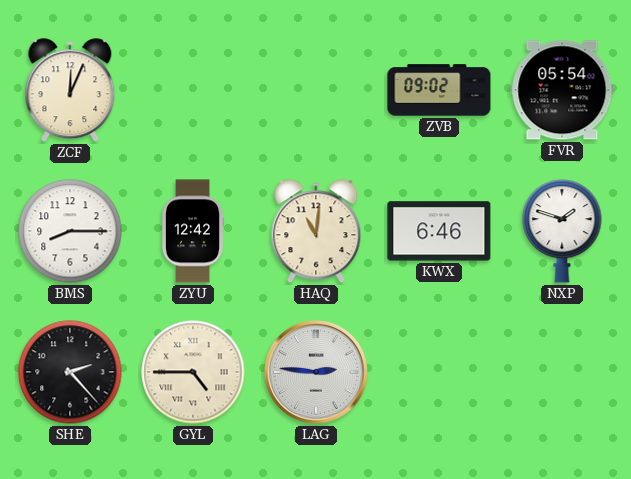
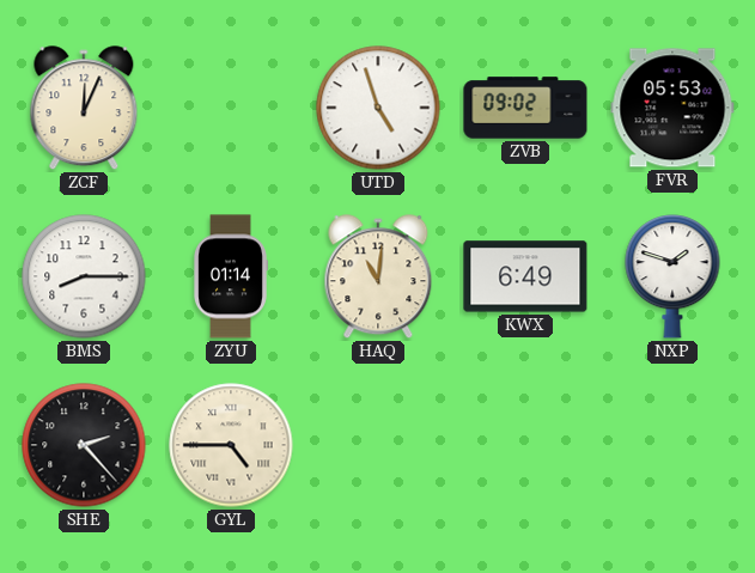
UTD: none -> 4:57 (378, 108)
FVR: 05:54 -> 05:53 (672, 108)
ZYU: 12:42 -> 01:14 (231, 276)
KWX: 6:46 -> 6:49 (525, 276)
LAG: 2:46 -> none (317, 373)
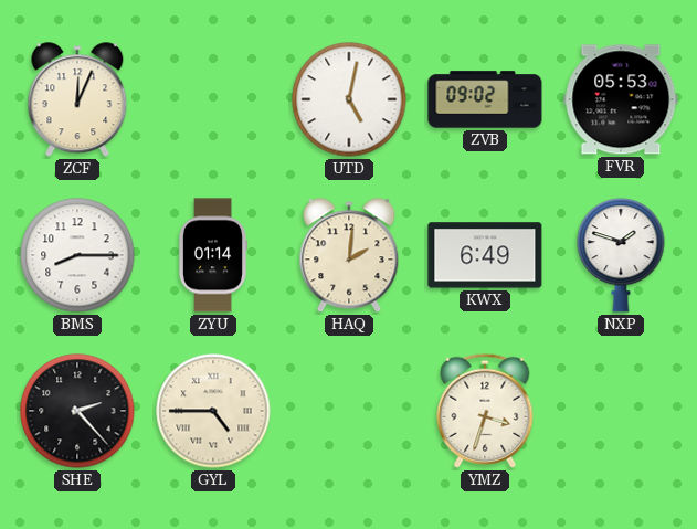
UTD: 4:57 -> 5:02 (349, 99)
HAQ: 11:01 -> 2:01 (349, 256)
YMZ: none -> 3:33 (485, 411)
